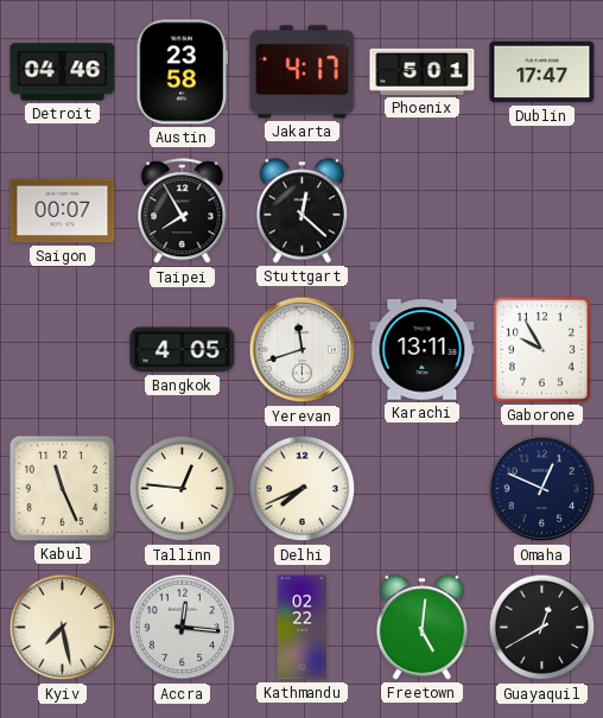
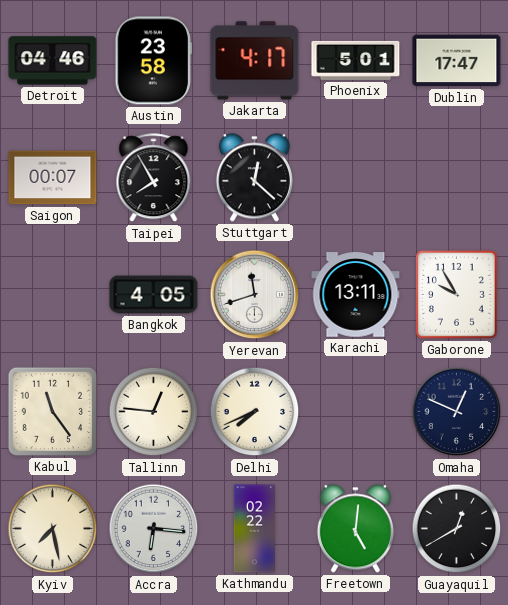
Kabul: 11:26 -> 11:24 (52, 411)
Accra: 12:16 -> 6:16 (154, 529)
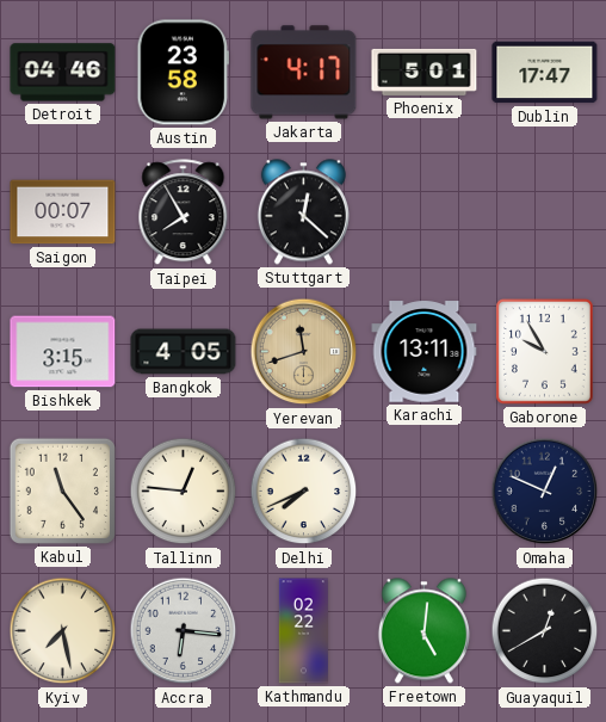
Bishkek: none -> 3:15 (63, 352)
Yerevan dial: white -> champagne (304, 352)
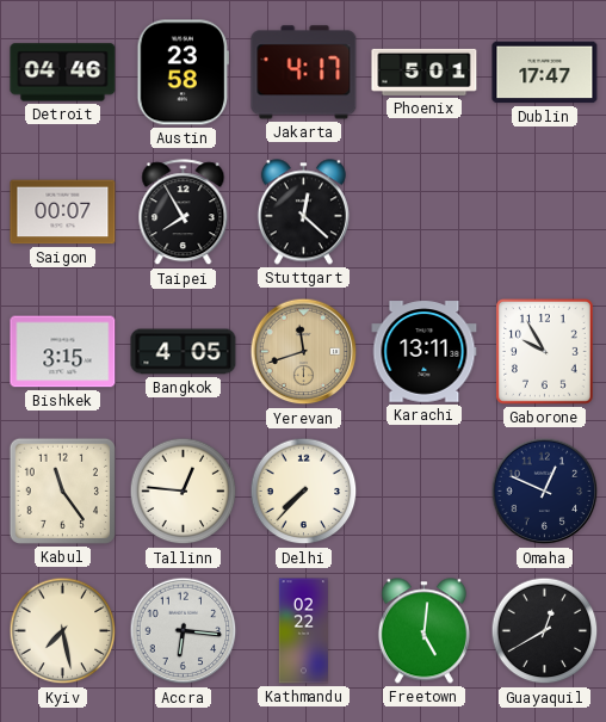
Delhi: 7:41 -> 7:37 (304, 492)
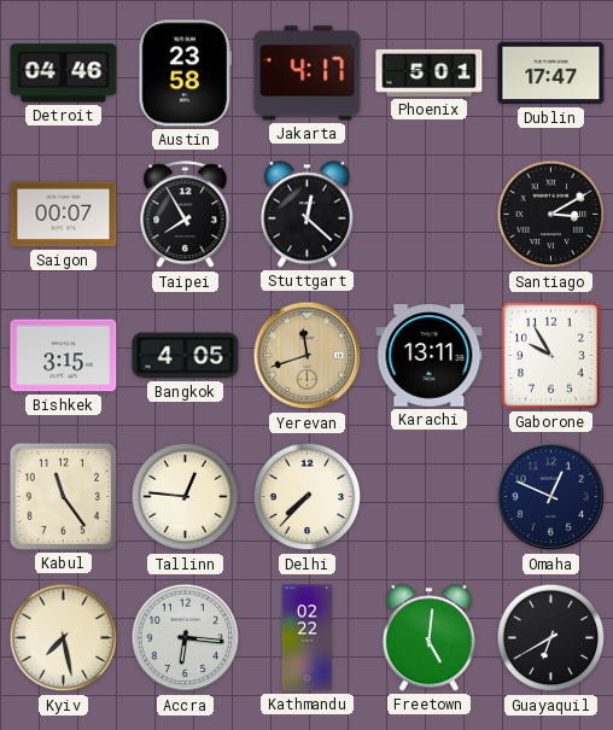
Santiago: none -> 3:10 (551, 215)
Guayaquil: 12:40 -> 6:40 (551, 638)
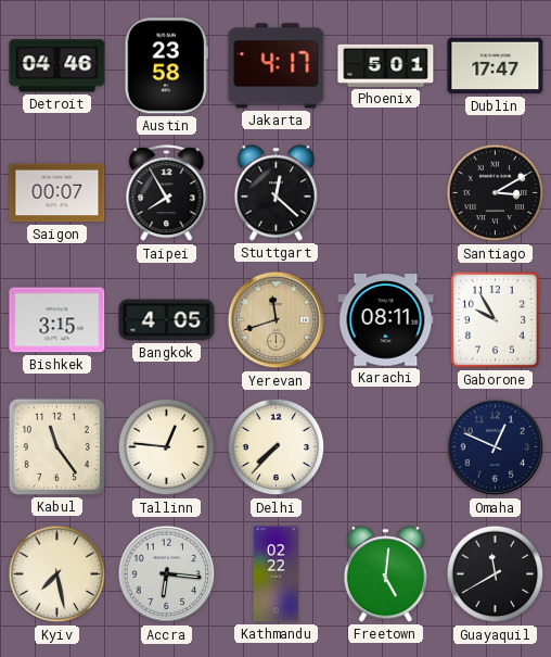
Karachi: 13:11 -> 08:11 (386, 320)
Guayaquil: 6:40 -> 11:40 (496, 574)
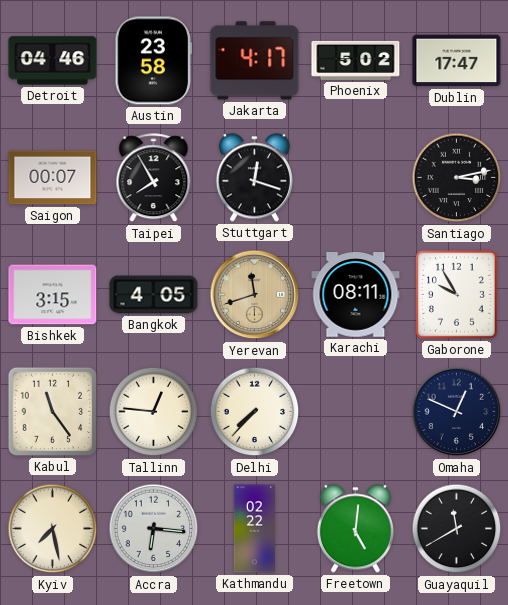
Phoenix: 5:01 -> 5:02 (356, 60)
Stuttgart: 12:22 -> 12:18 (254, 178)
Santiago: 3:10 -> 3:13 (457, 178)
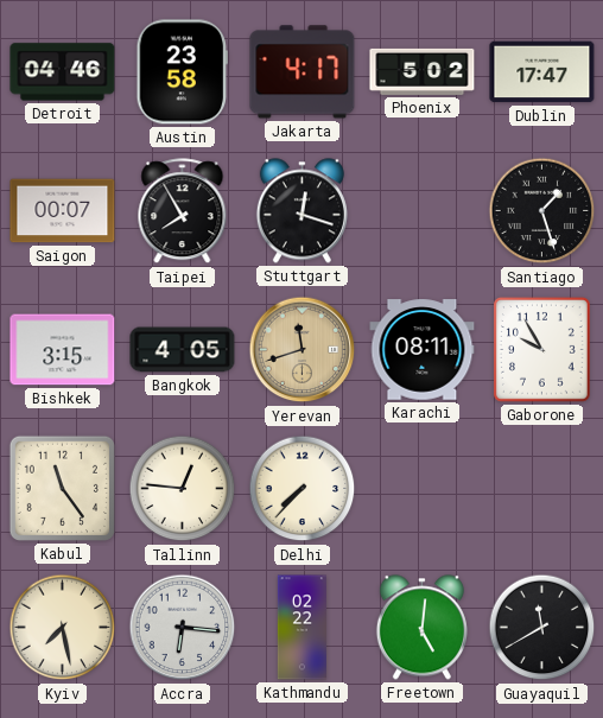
Santiago: 3:13 -> 1:27 (542, 211)
Omaha: 12:49 -> none (457, 412)
